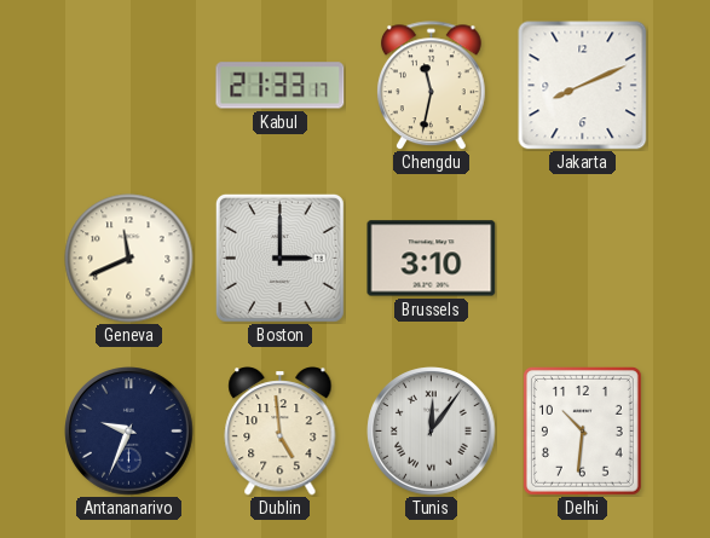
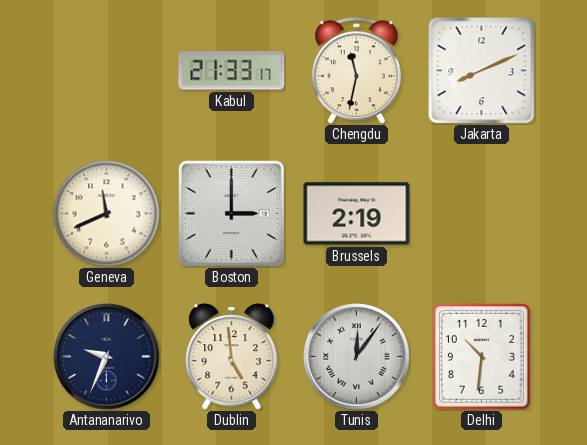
Brussels: 3:10 -> 2:19 (357, 214)
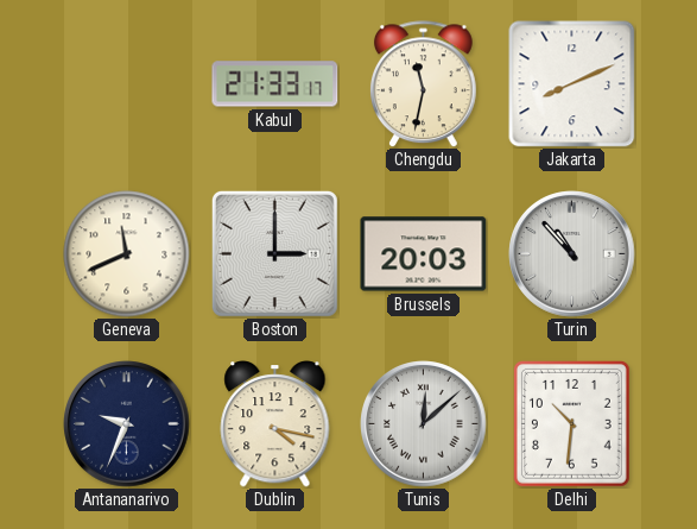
Brussels: 2:19 -> 20:03 (424, 254)
Turin: none -> 10:53 (572, 254)
Dublin: 4:59 -> 4:17 (275, 424)
Tunis: 12:06 -> 12:08 (424, 424)
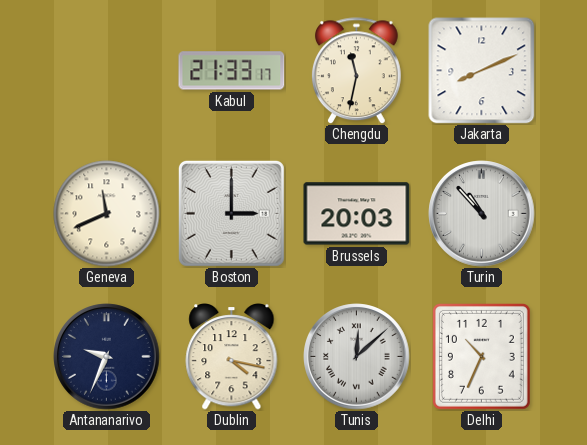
Delhi: 10:31 -> 10:34 (481, 356)
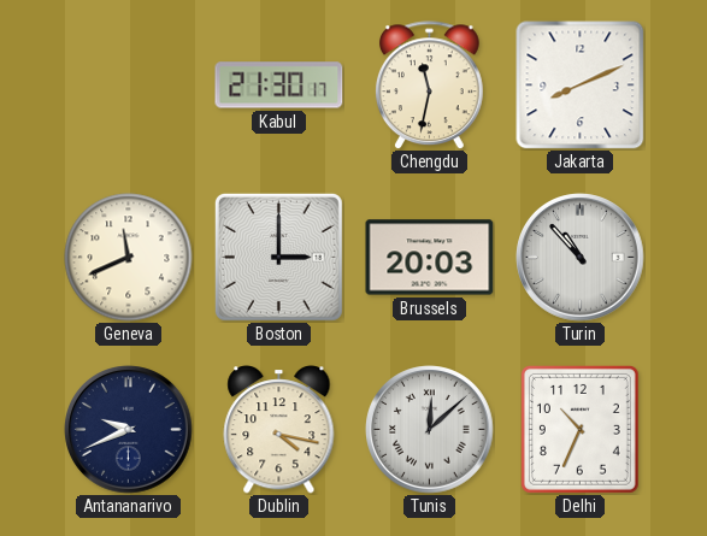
Kabul: 21:33 -> 21:30 (279, 86)
Antananarivo: 9:34 -> 9:41 (129, 430)
